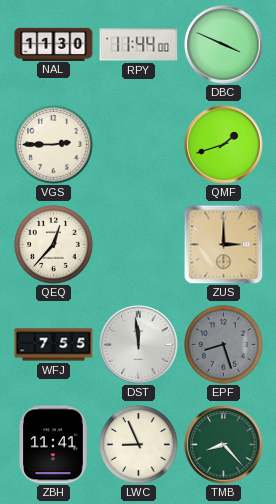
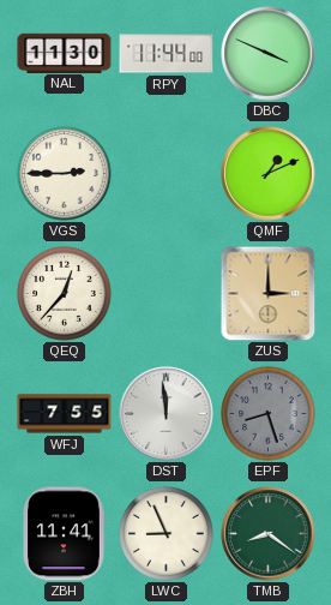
QMF: 1:42 -> 1:11 (269, 174)
TMB: 8:23 -> 8:21 (269, 534)
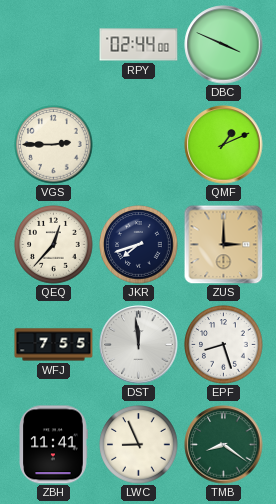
NAL: 11:30 -> none (65, 53)
RPY: 11:44 -> 02:44 (139, 45)
JKR: none -> 7:42 (139, 245)
EPF dial: grey -> white (224, 345)
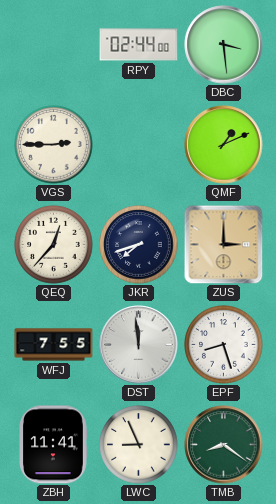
DBC: 3:49 -> 3:29 (224, 45)
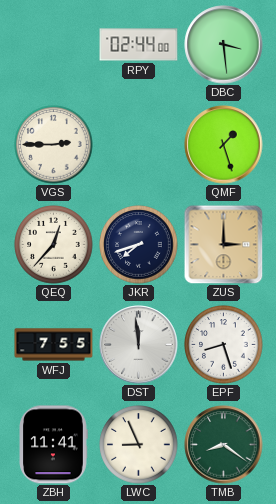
QMF: 1:11 -> 1:27 (224, 145)
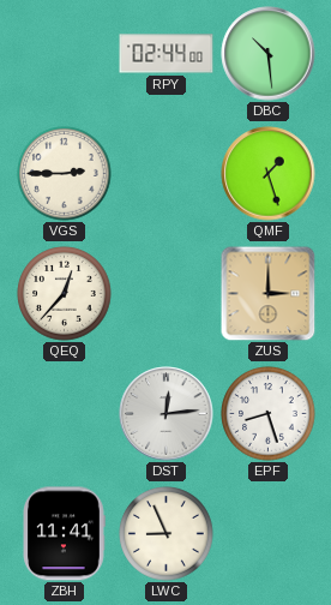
DBC: 3:29 -> 10:29 (269, 54)
JKR: 7:42 -> none (139, 245)
WFJ: 7:55 -> none (54, 345)
DST: 11:59 -> 12:14 (167, 414)
TMB: 8:21 -> none (224, 445)
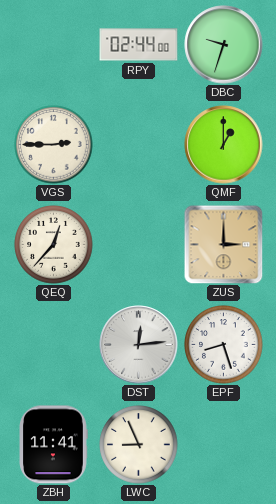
DBC: 10:29 -> 9:33 (224, 45)
QMF: 1:27 -> 1:00 (224, 145)
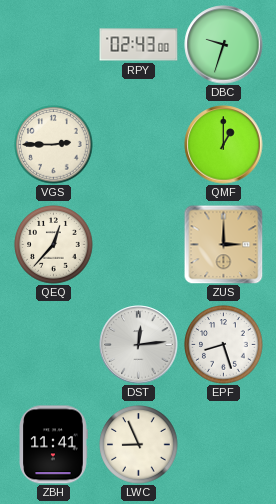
RPY: 02:44 -> 02:43 (139, 45)
